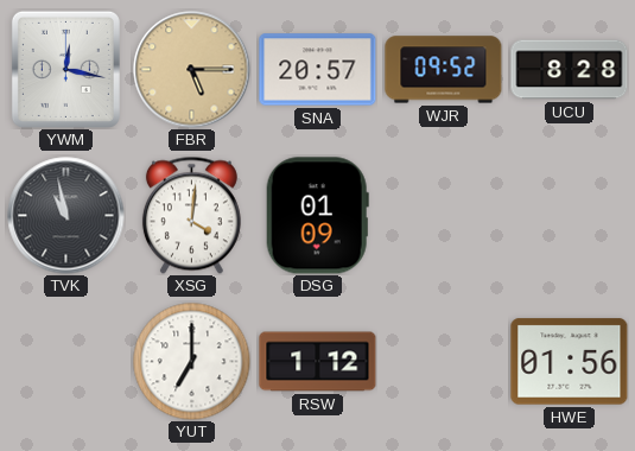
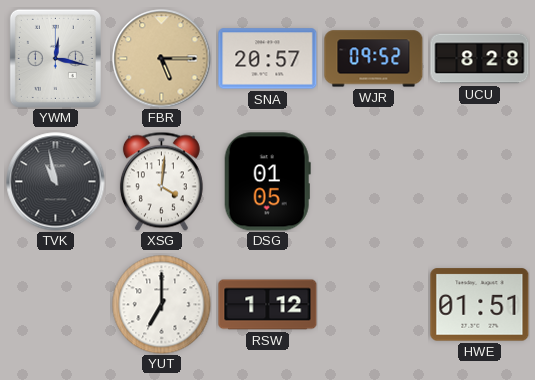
DSG: 01:09 -> 01:05 (267, 182)
HWE: 01:56 -> 01:51 (480, 305)
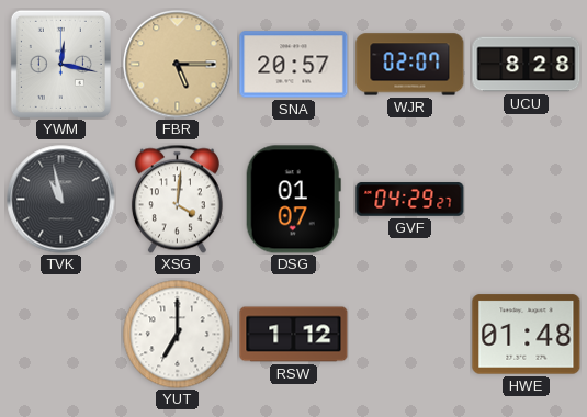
WJR: 09:52 -> 02:07 (410, 65)
DSG: 01:05 -> 01:07 (293, 200)
GVF: none -> 04:29 (410, 200)
HWE: 01:51 -> 01:48 (527, 335)
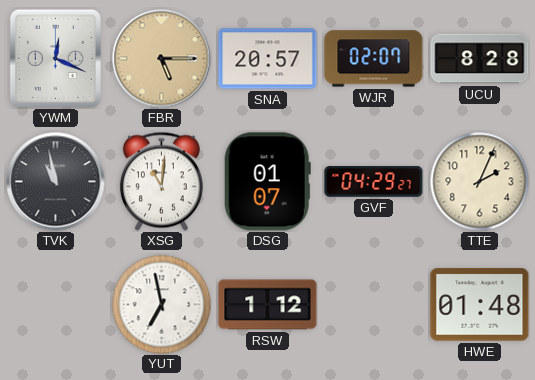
YWM: 12:17 -> 12:19 (55, 58)
XSG: 4:01 -> 11:01 (161, 181)
TTE: none -> 2:04 (480, 182)
YUT: 7:00 -> 6:58 (162, 305)
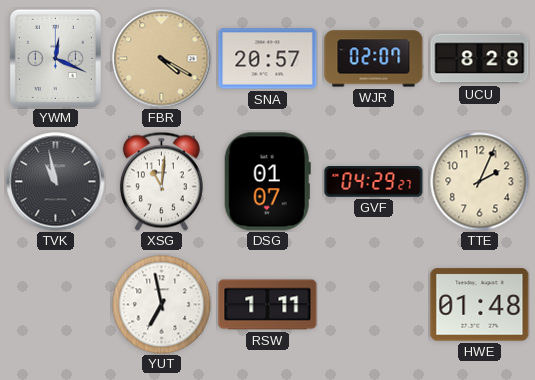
FBR: 5:15 -> 4:20 (162, 59)
RSW: 1:12 -> 1:11 (268, 305)
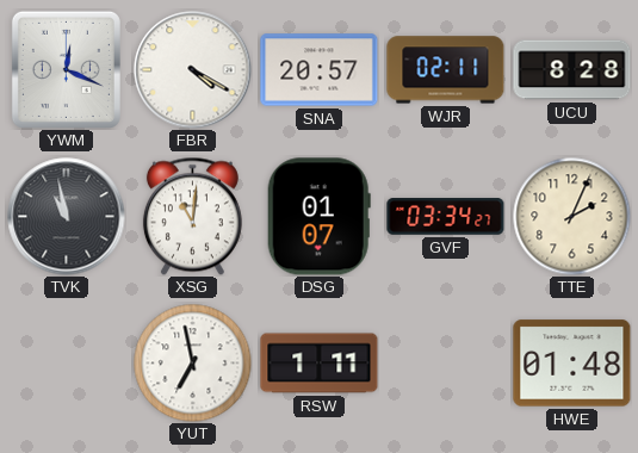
FBR dial: champagne -> white (193, 70)
WJR: 02:07 -> 02:11 (446, 70)
GVF: 04:29 -> 03:34 (446, 217)
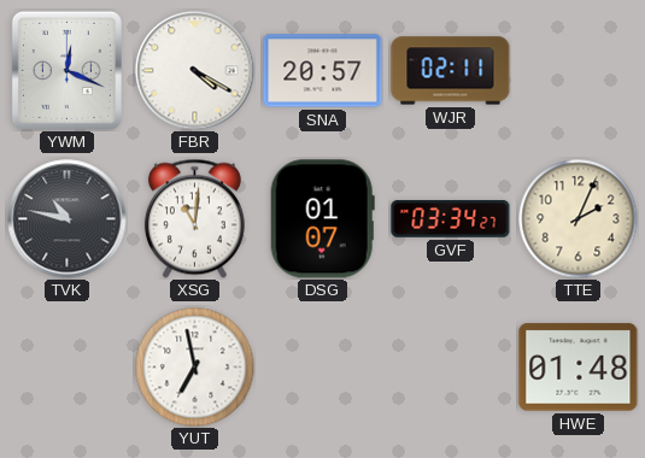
UCU: 8:28 -> none (572, 70)
TVK: 10:58 -> 10:47 (68, 219)
RSW: 1:11 -> none (320, 364)
